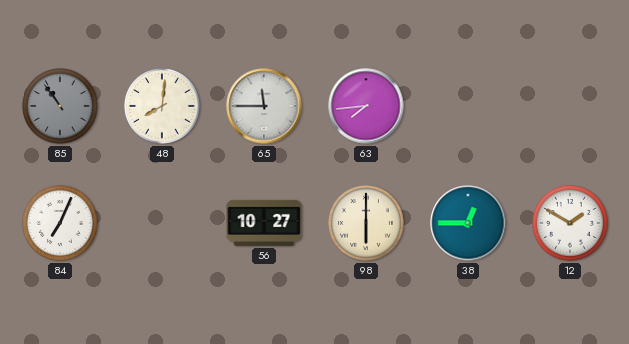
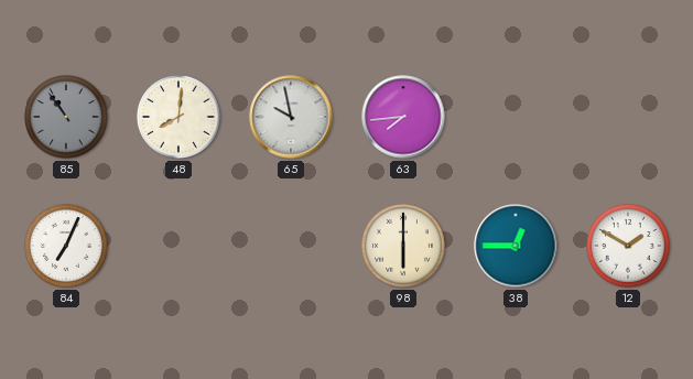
65: 11:45 -> 9:58 (291, 117)
56: 10:27 -> none (264, 223)
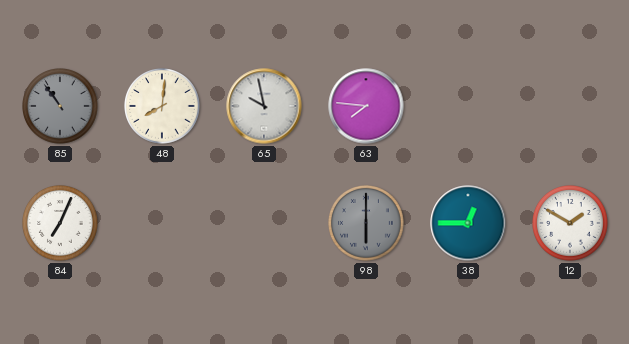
63: 7:44 -> 7:46 (366, 106)
98 dial: cream -> grey (367, 223)
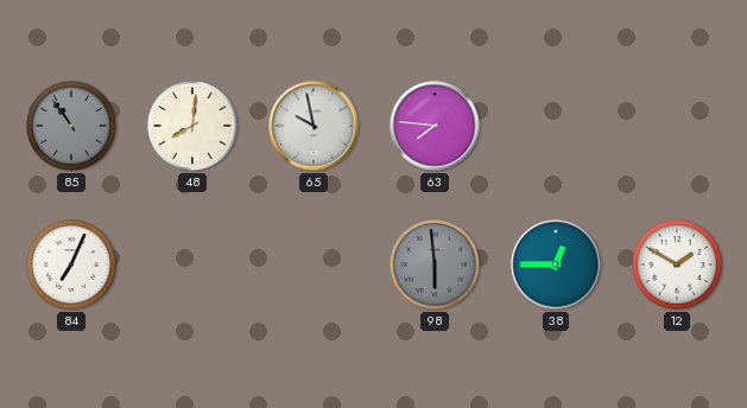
98: 6:00 -> 5:59 (436, 264)
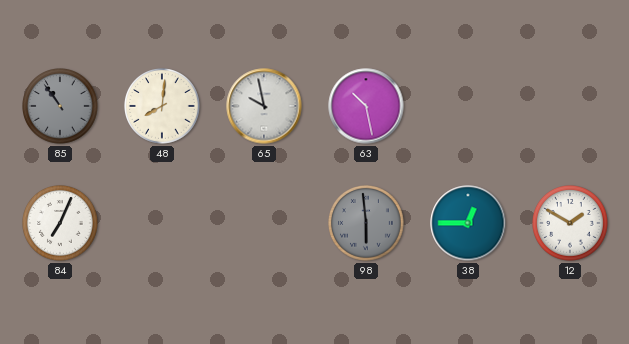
63: 7:46 -> 10:28 (366, 106)
